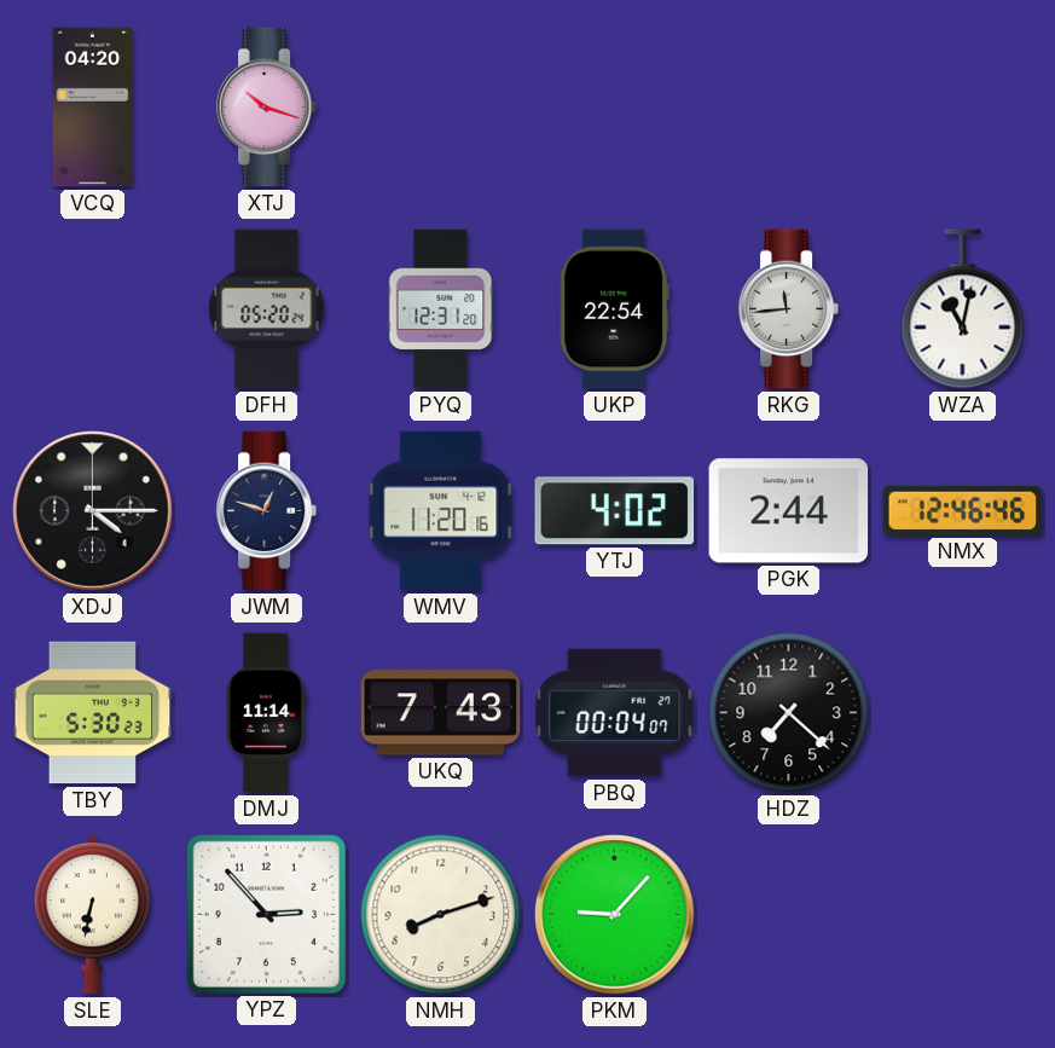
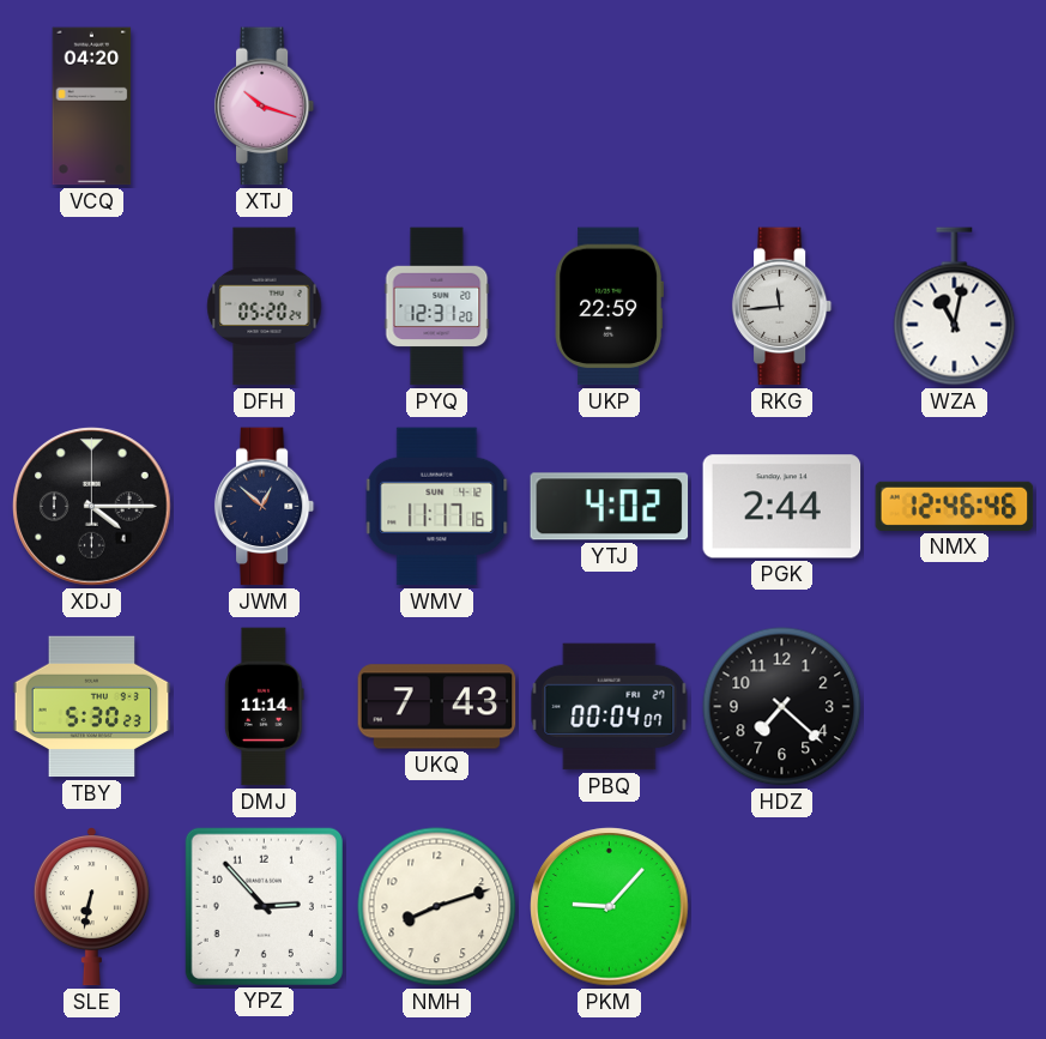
UKP: 22:54 -> 22:59 (609, 307)
JWM: 12:48 -> 12:52 (265, 507)
WMV: 11:20 -> 11:17 (437, 507)
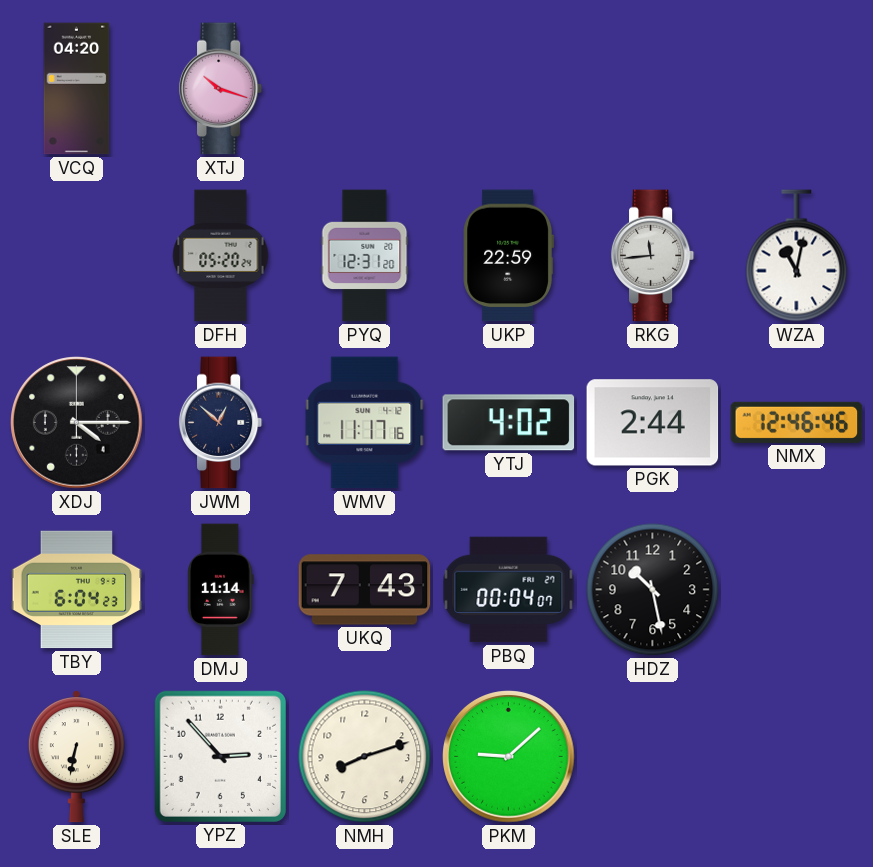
TBY: 5:30 -> 6:04 (77, 590)
HDZ: 7:22 -> 10:28 (653, 590)
PKM: 9:07 -> 9:08 (509, 757)
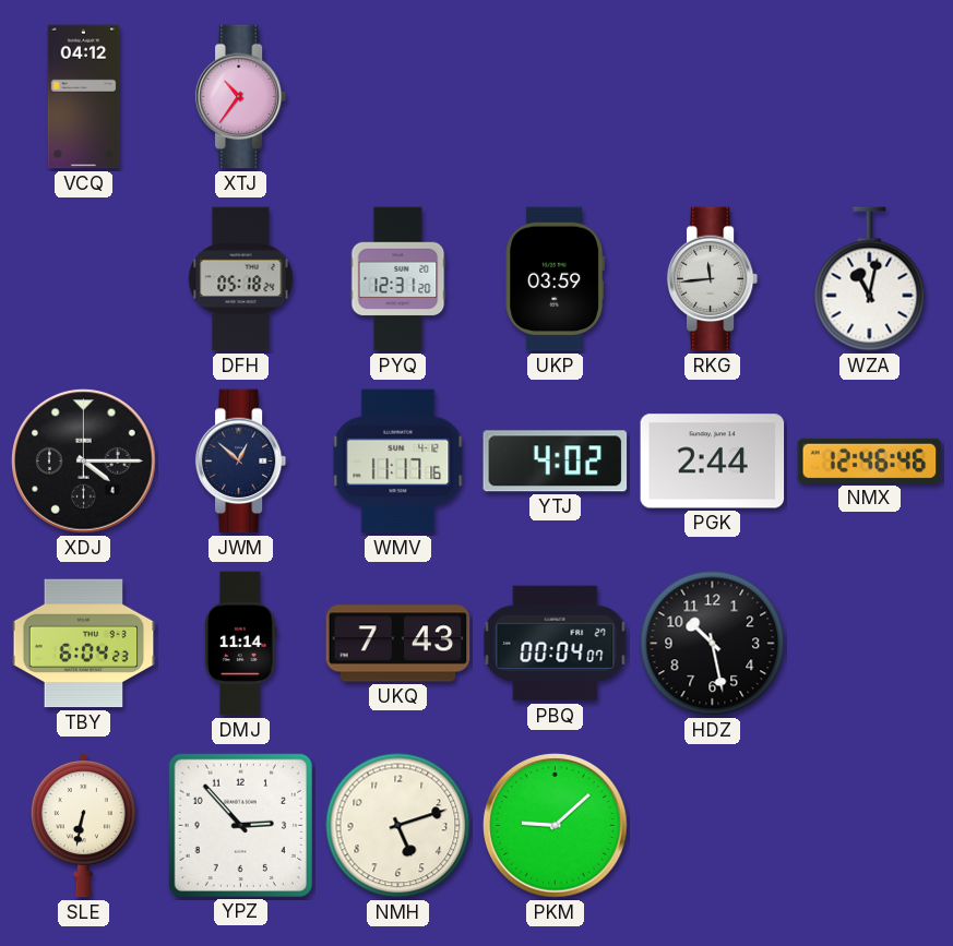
VCQ: 04:20 -> 04:12 (84, 97)
XTJ: 10:18 -> 10:36 (241, 97)
DFH: 05:20 -> 05:18 (241, 279)
UKP: 22:59 -> 03:59 (555, 279)
NMH: 8:12 -> 5:12 (398, 826)
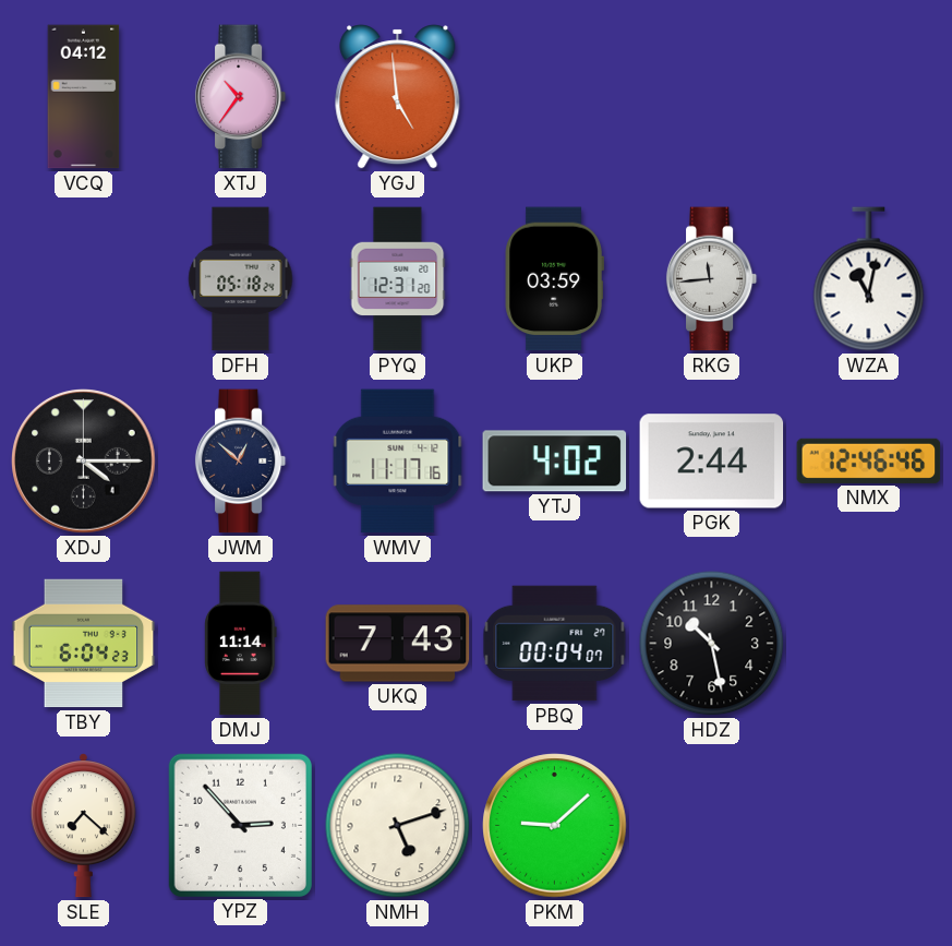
YGJ: none -> 4:59 (398, 97)
SLE: 6:32 -> 7:22 (83, 826)
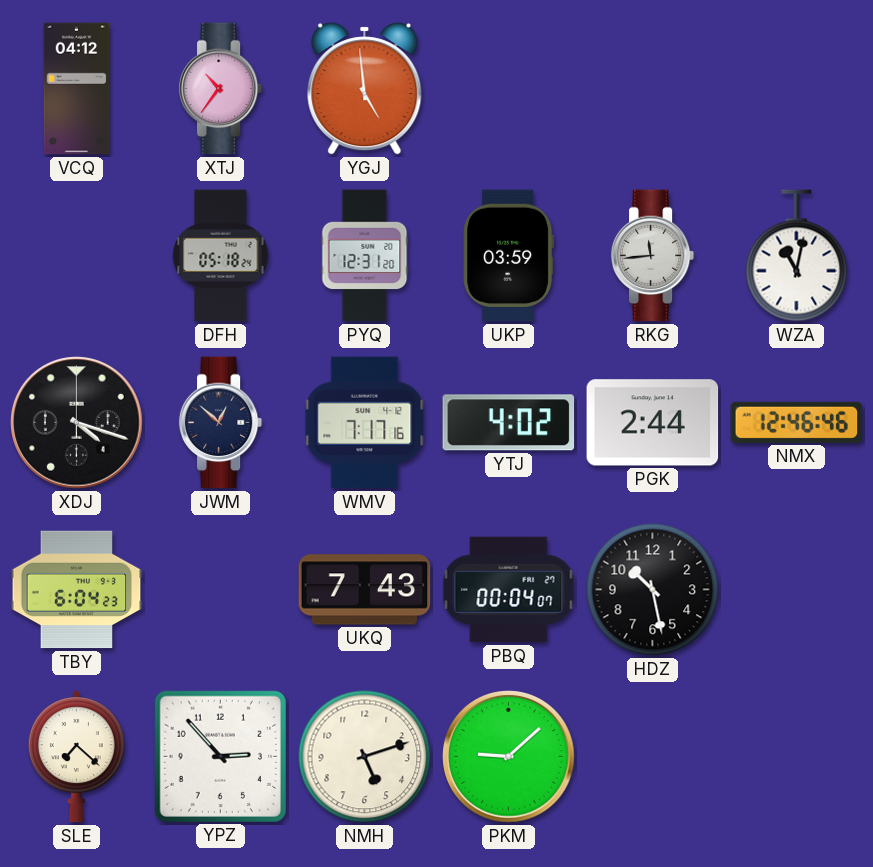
XDJ: 4:15 -> 4:18 (77, 423)
WMV: 11:17 -> 7:17 (365, 423)
DMJ: 11:14 -> none (241, 644)
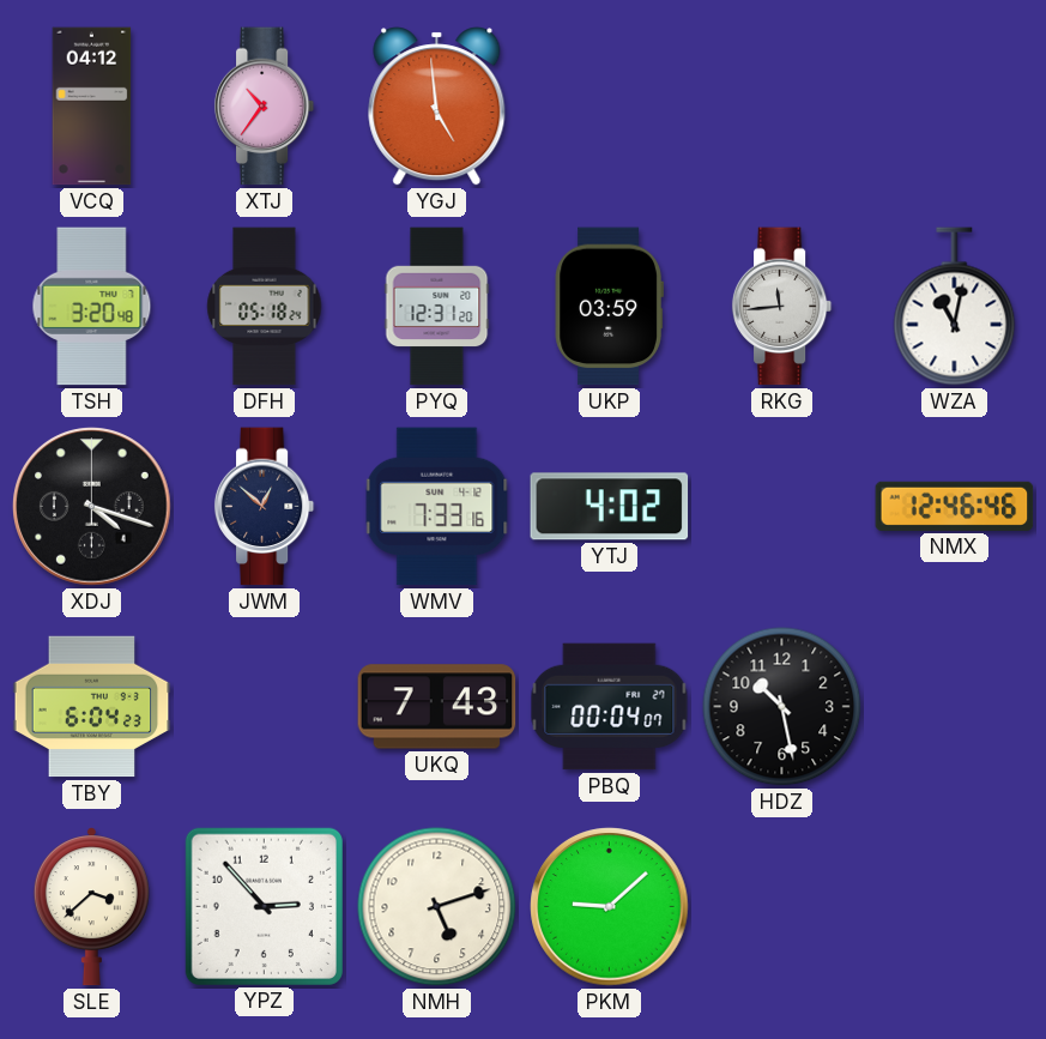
TSH: none -> 3:20 (92, 307)
WMV: 7:17 -> 7:33 (437, 507)
PGK: 2:44 -> none (653, 423)
SLE: 7:22 -> 3:38 (91, 907)
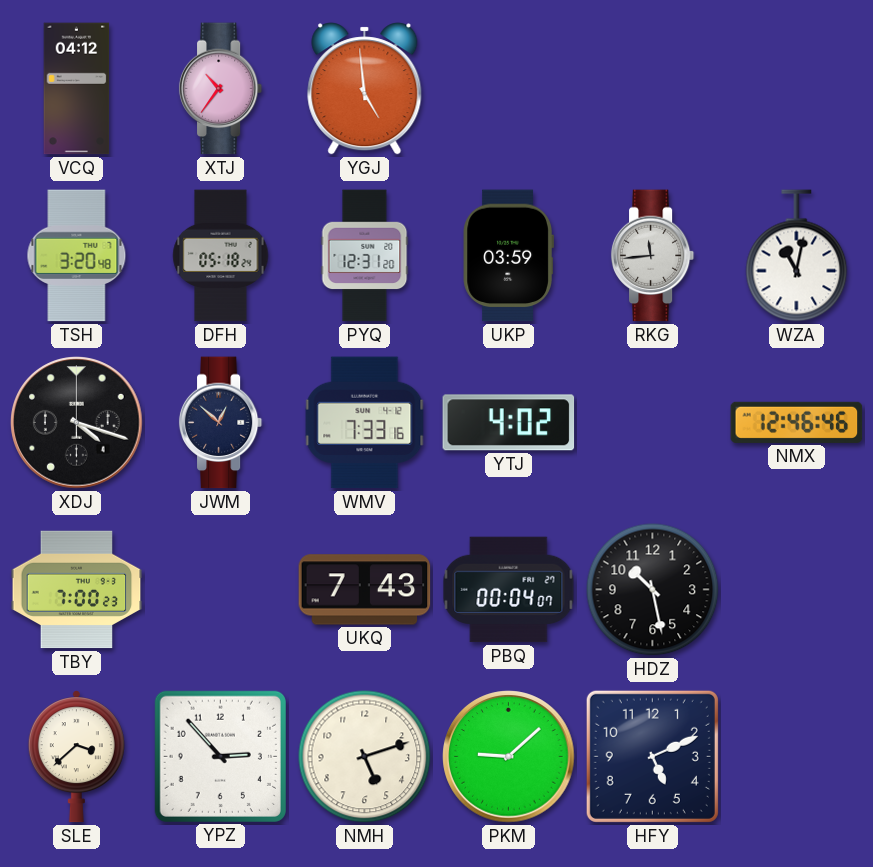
TBY: 6:04 -> 7:00 (77, 590)
HFY: none -> 5:11 (652, 756)
